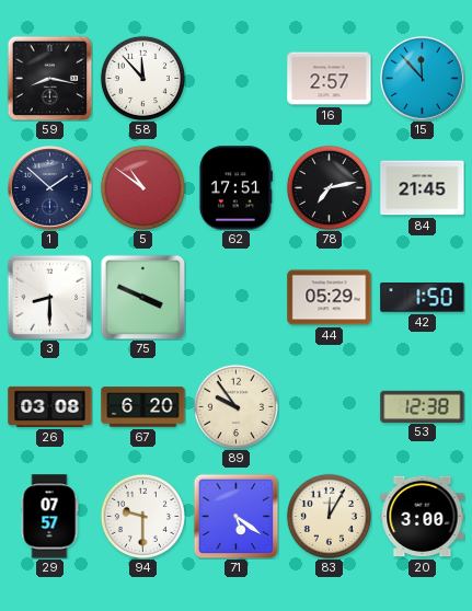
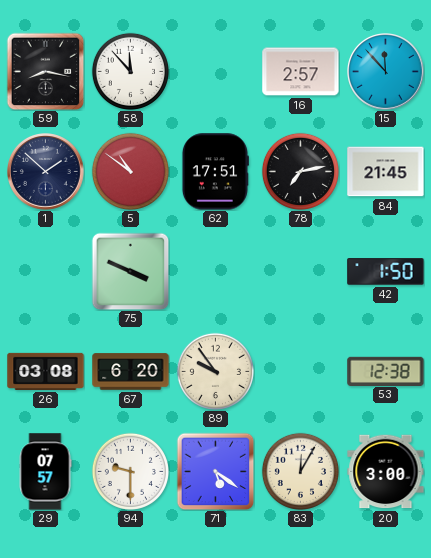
3: 8:30 -> none (49, 297)
44: 05:29 -> none (330, 298)
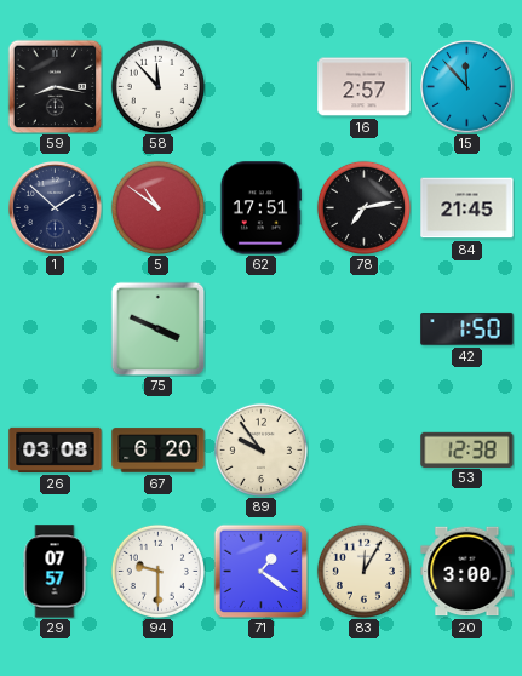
71: 5:21 -> 1:21 (260, 571)
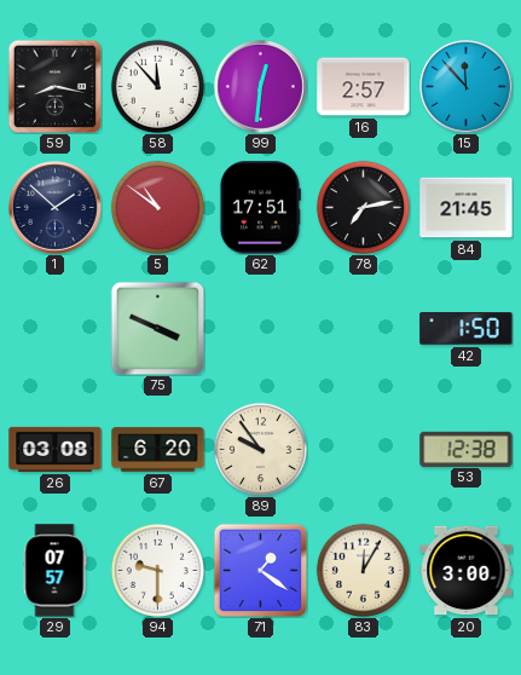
99: none -> 12:31 (261, 87)
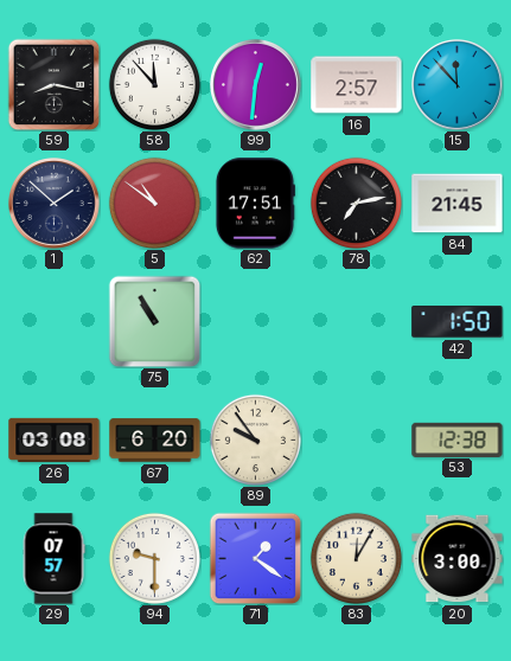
75: 3:49 -> 10:55 (154, 321)
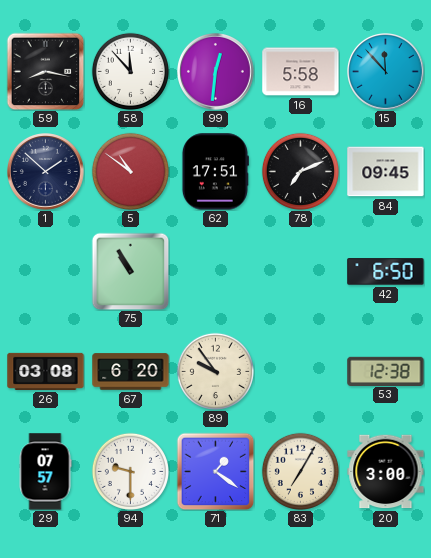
16: 2:57 -> 5:58 (301, 72)
78: 7:13 -> 7:11 (300, 171)
84: 21:45 -> 09:45 (386, 172)
42: 1:50 -> 6:50 (386, 272)
83: 12:05 -> 7:05 (300, 471)
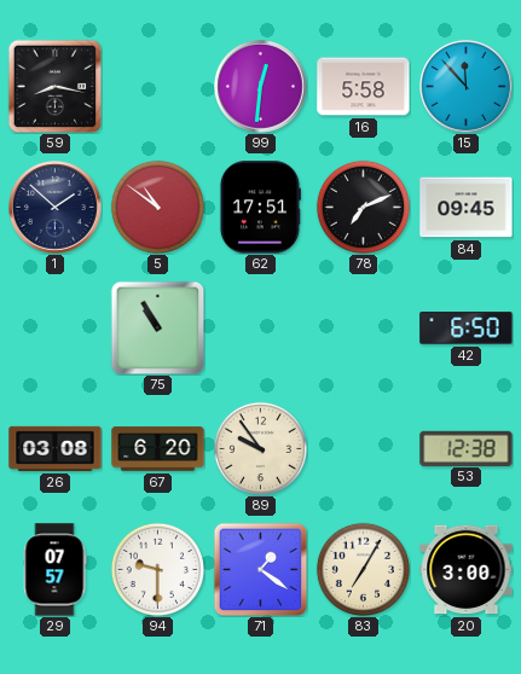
58: 11:53 -> none (130, 71)
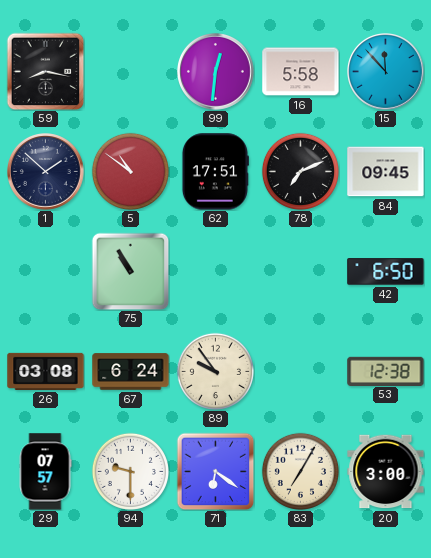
67: 6:20 -> 6:24 (131, 372)
71: 1:21 -> 6:21 (215, 471)
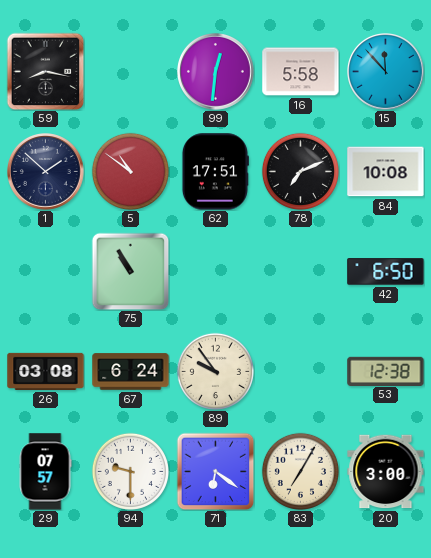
84: 09:45 -> 10:08 (386, 172)
